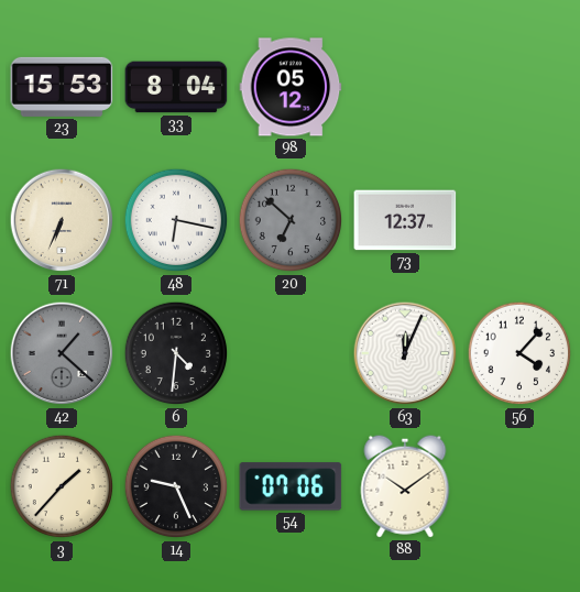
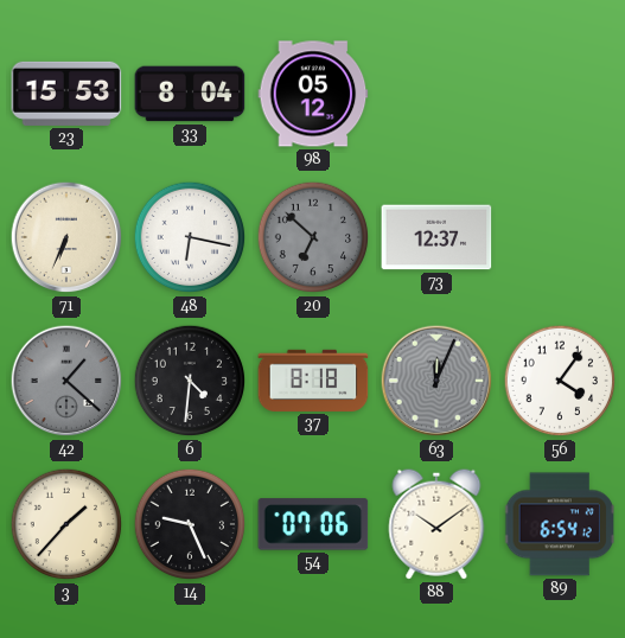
37: none -> 8:18 (313, 381)
63 dial: white -> grey (436, 381)
56: 4:07 -> 4:06 (560, 381)
89: none -> 6:54 (561, 524)
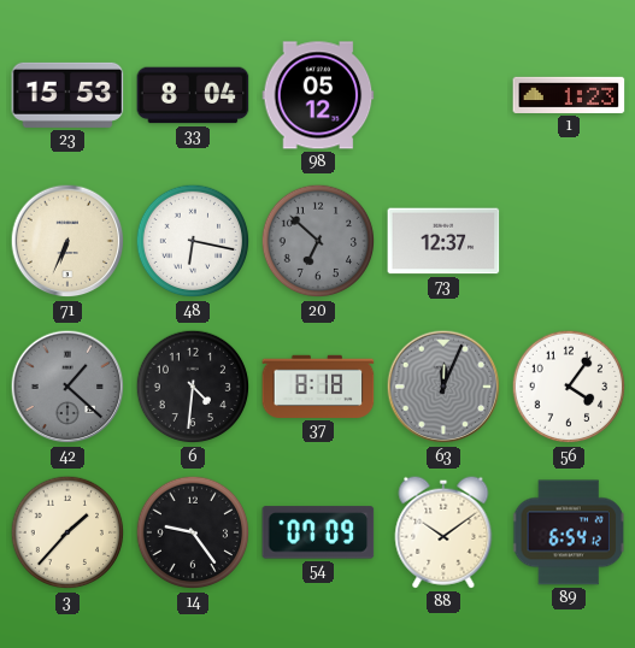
1: none -> 1:23 (569, 95)
14: 9:26 -> 9:24 (193, 532)
54: 07:06 -> 07:09 (318, 532)
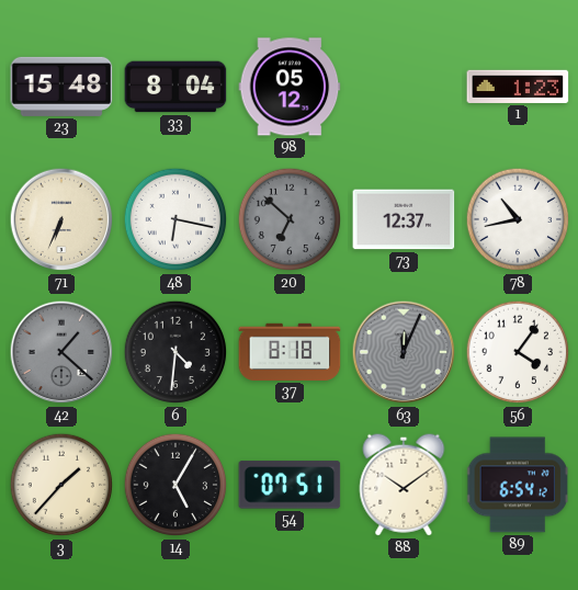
23: 15:53 -> 15:48 (61, 87)
78: none -> 10:43 (518, 219)
14: 9:24 -> 5:05 (175, 485)
54: 07:09 -> 07:51 (290, 485)
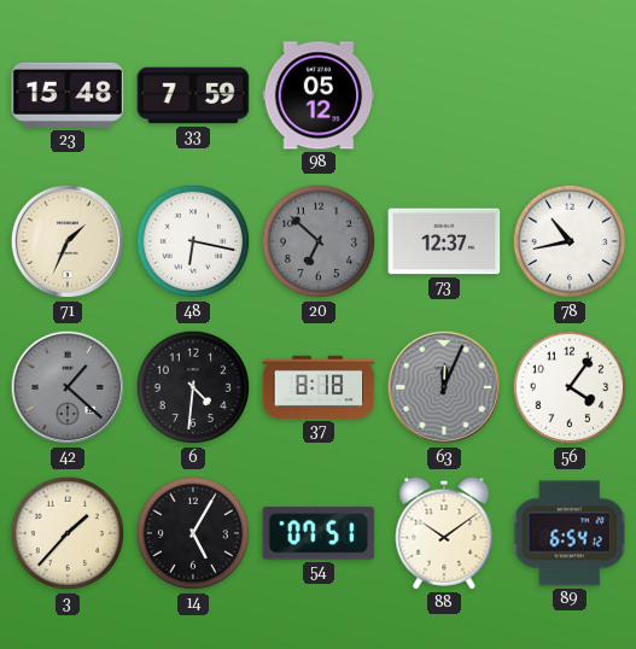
33: 8:04 -> 7:59 (193, 95)
1: 1:23 -> none (518, 87)
71: 6:34 -> 1:34 (68, 241)
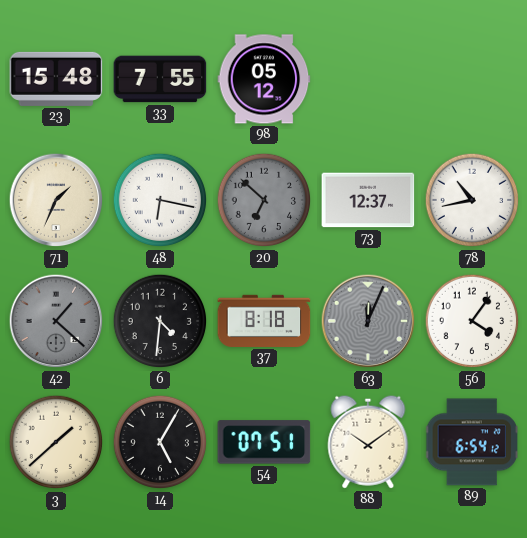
33: 7:59 -> 7:55 (160, 79)
3: 1:37 -> 1:38 (56, 442)
